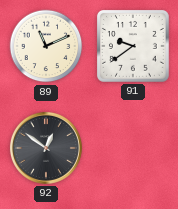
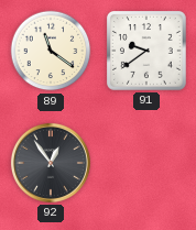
89: 11:11 -> 11:21 (51, 51)
92: 12:51 -> 12:54 (51, 163)
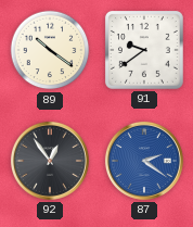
89: 11:21 -> 10:21 (50, 50)
87: none -> 2:21 (144, 161)
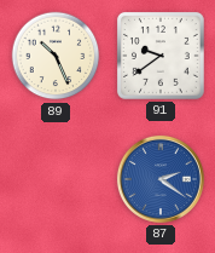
89: 10:21 -> 10:26 (56, 56)
92: 12:54 -> none (50, 161)
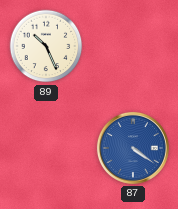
91: 9:39 -> none (161, 56)
87: 2:21 -> 4:21 (133, 148)
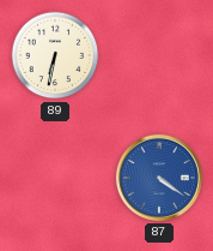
89: 10:26 -> 6:32 (55, 55)
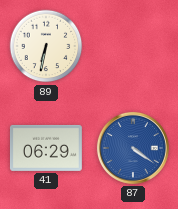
41: none -> 06:29 (46, 148)
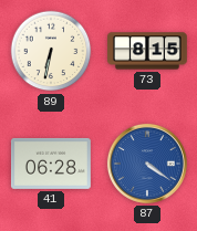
73: none -> 8:15 (148, 51)
41: 06:29 -> 06:28 (51, 164)
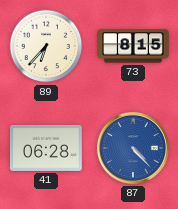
89: 6:32 -> 6:37 (46, 46)
87: 4:21 -> 4:23 (133, 148)
